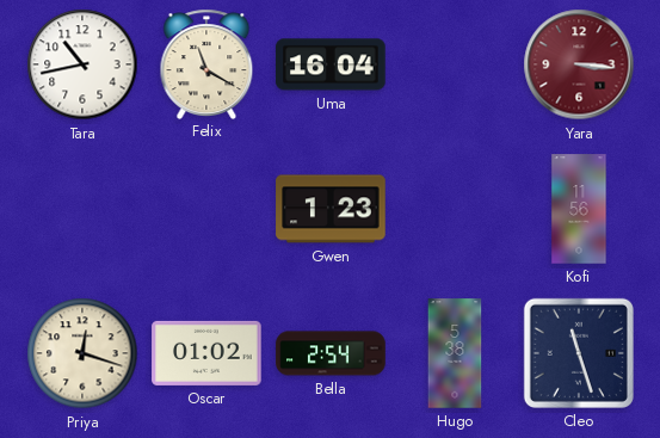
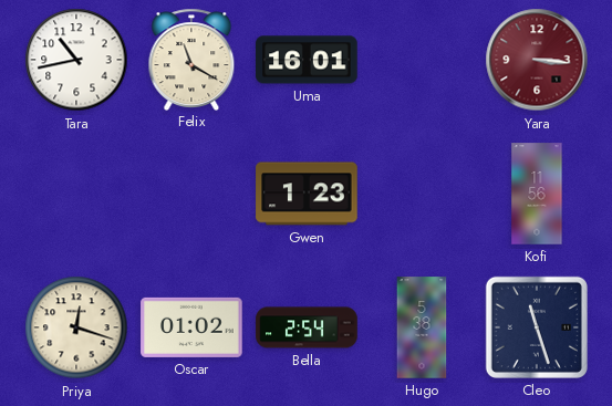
Uma: 16:04 -> 16:01 (307, 60)
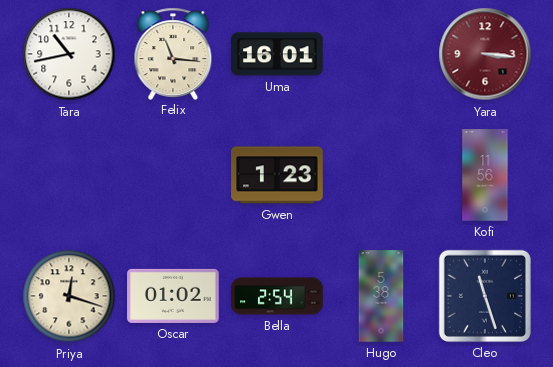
Felix: 11:20 -> 11:16 (173, 53)
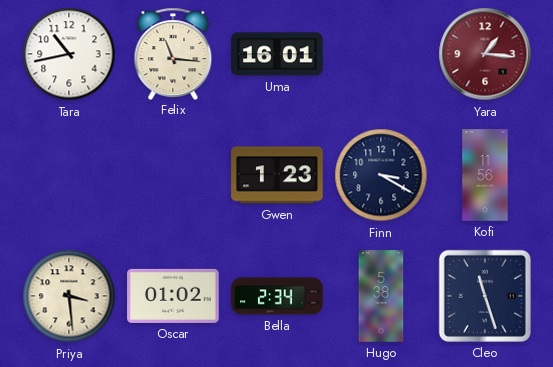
Yara: 3:16 -> 1:16 (485, 54)
Finn: none -> 3:20 (381, 175)
Priya: 12:18 -> 3:29 (69, 296)
Bella: 2:54 -> 2:34 (277, 296)
